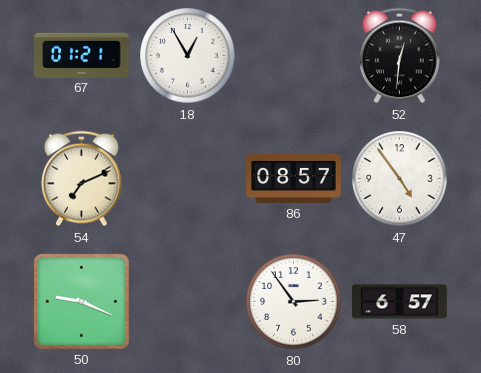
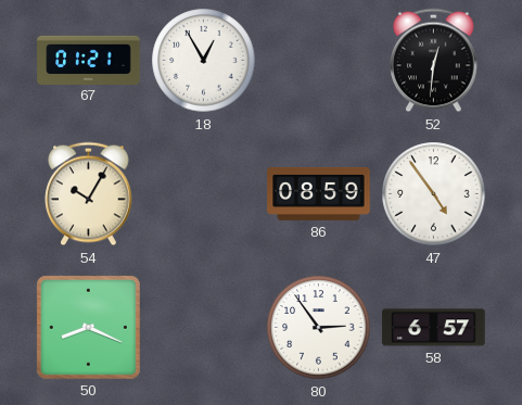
54: 7:11 -> 10:05 (89, 194)
86: 08:57 -> 08:59 (319, 193)
50: 9:19 -> 8:19 (88, 327)
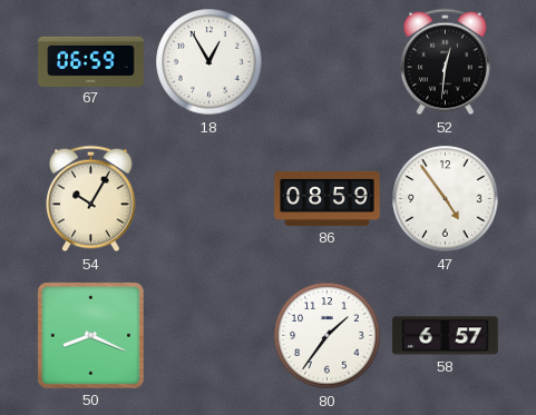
67: 01:21 -> 06:59 (91, 61)
80: 2:54 -> 1:36 (328, 336)
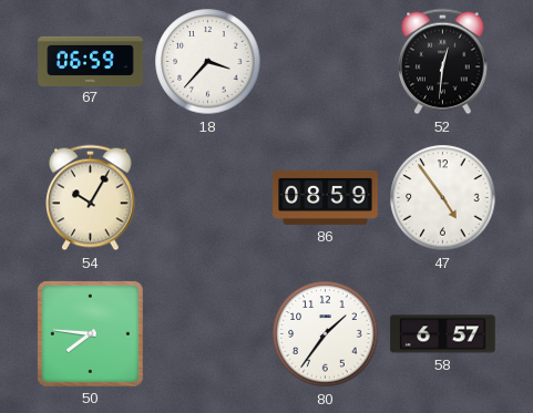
18: 12:55 -> 3:37 (208, 62)
50: 8:19 -> 7:46 (90, 333)
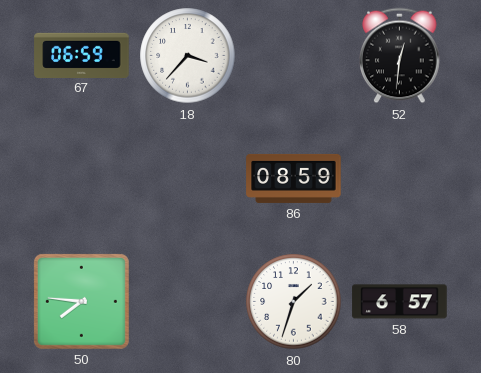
54: 10:05 -> none (91, 198)
47: 4:54 -> none (443, 198)
80: 1:36 -> 1:33 (294, 302)
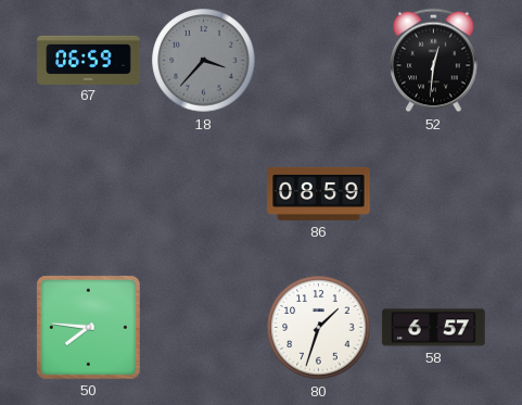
18 dial: white -> grey (204, 61)
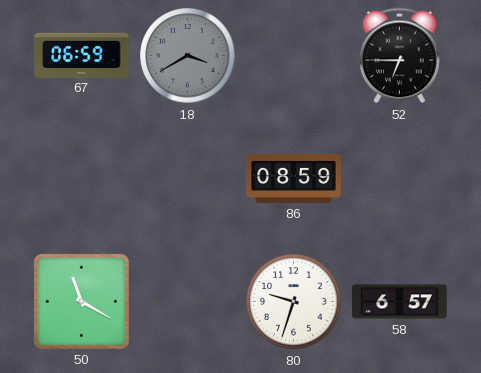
18: 3:37 -> 3:40 (188, 56)
52: 12:31 -> 6:45 (400, 56)
50: 7:46 -> 11:20 (81, 301)
80: 1:33 -> 9:33 (294, 302)
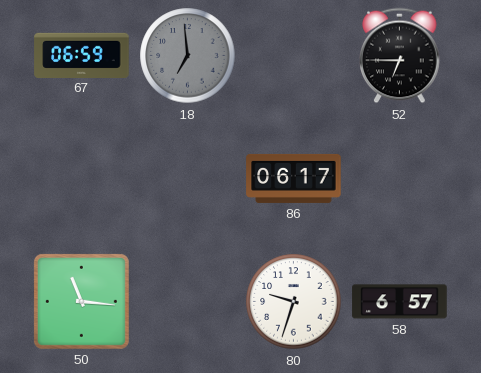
18: 3:40 -> 6:59 (188, 56)
86: 08:59 -> 06:17 (294, 178)
50: 11:20 -> 11:16 (81, 301)
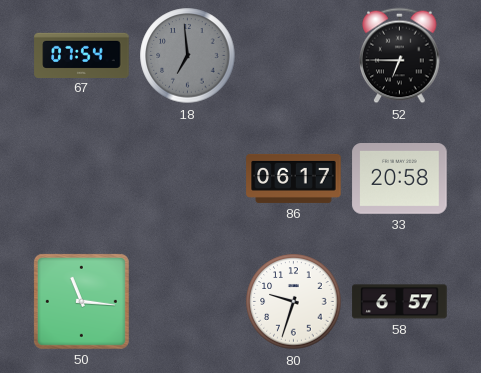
67: 06:59 -> 07:54 (82, 55)
33: none -> 20:58 (400, 179)
